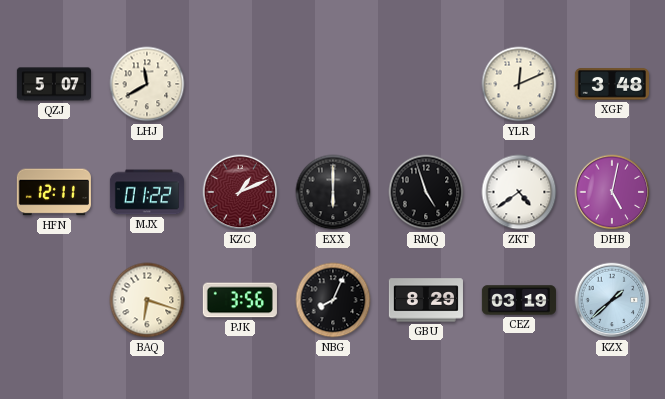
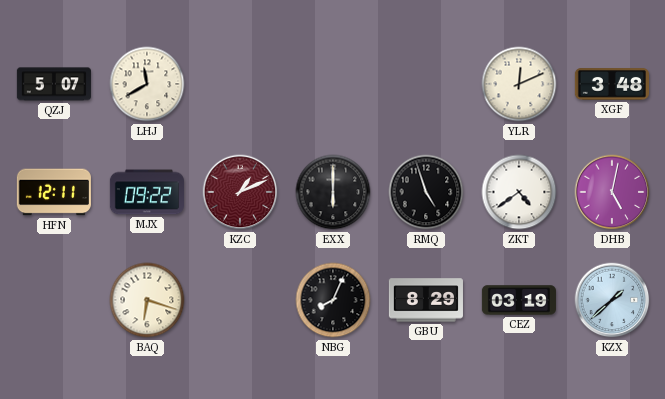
MJX: 01:22 -> 09:22 (147, 192)
PJK: 3:56 -> none (240, 300)
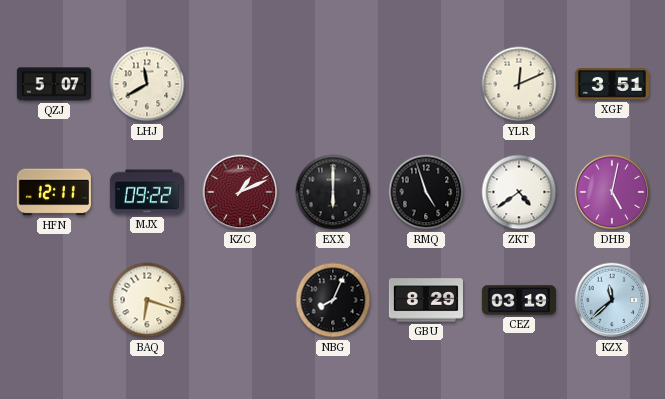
XGF: 3:48 -> 3:51 (612, 84)
KZX: 1:38 -> 11:38 (612, 300)
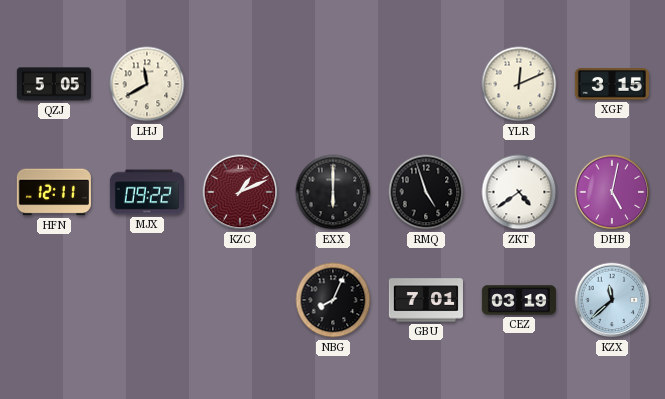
QZJ: 5:07 -> 5:05 (54, 84)
XGF: 3:51 -> 3:15 (612, 84)
BAQ: 6:18 -> none (147, 300)
GBU: 8:29 -> 7:01 (426, 300)
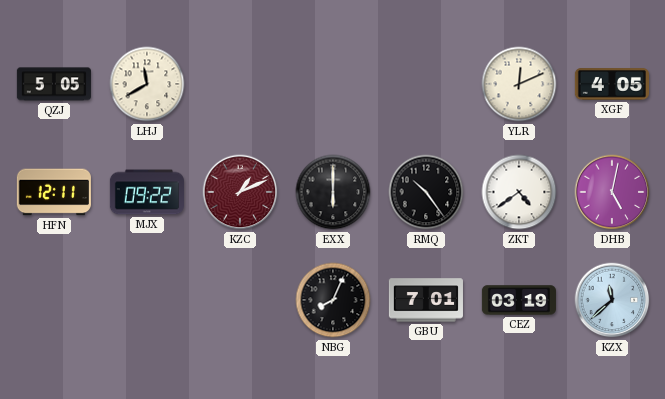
XGF: 3:15 -> 4:05 (612, 84)
RMQ: 4:57 -> 10:24 (426, 192)
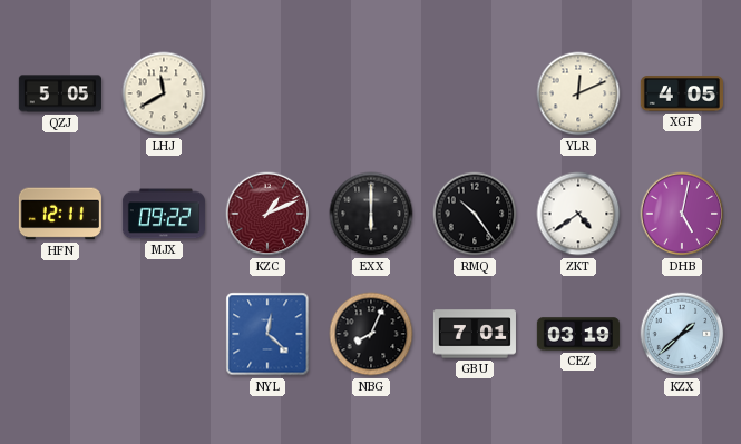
NYL: none -> 12:22 (267, 334)
KZX: 11:38 -> 1:38 (682, 334)
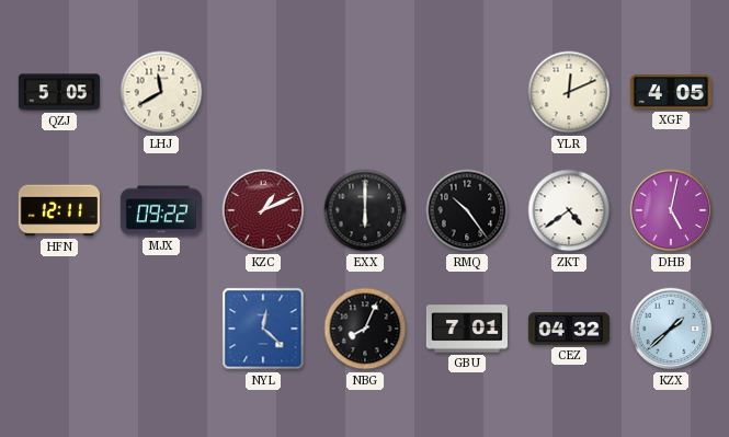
CEZ: 03:19 -> 04:32 (569, 329)
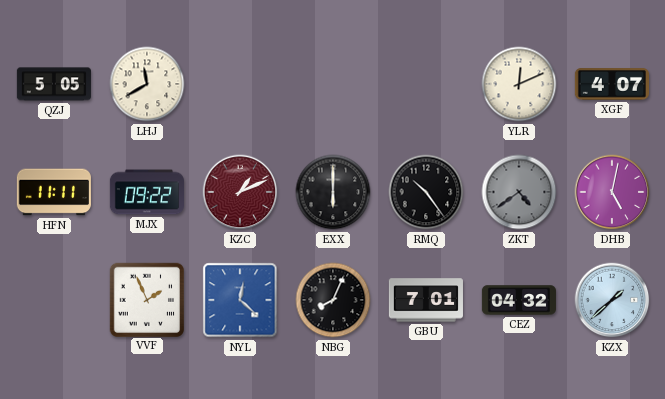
XGF: 4:05 -> 4:07 (612, 84)
HFN: 12:11 -> 11:11 (54, 192)
ZKT dial: white -> grey (519, 192)
VVF: none -> 1:56 (146, 299)
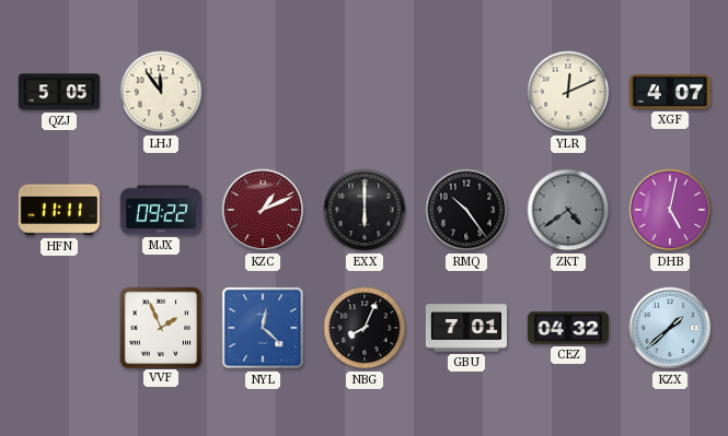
LHJ: 11:40 -> 11:54 (161, 92)
